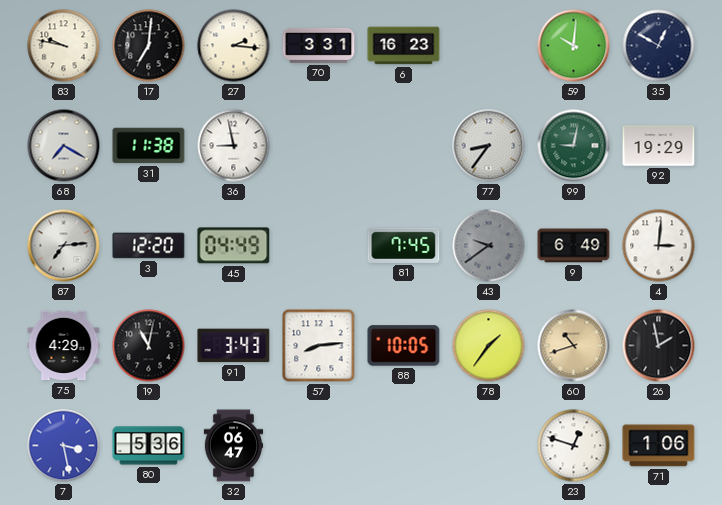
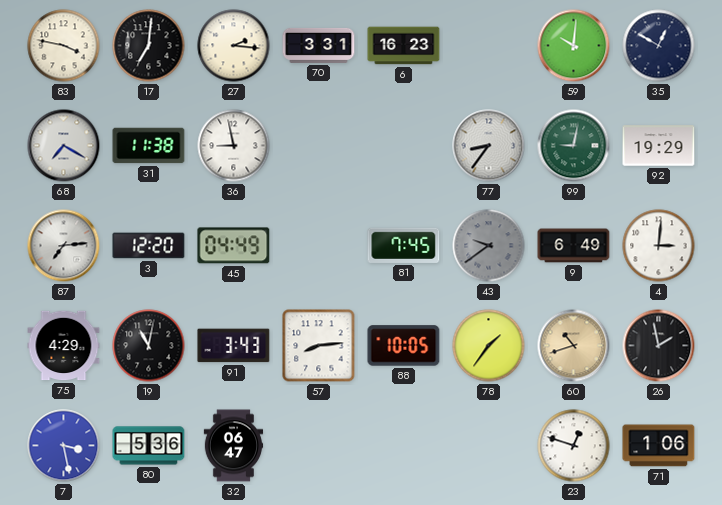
83: 9:47 -> 3:47 (64, 46)
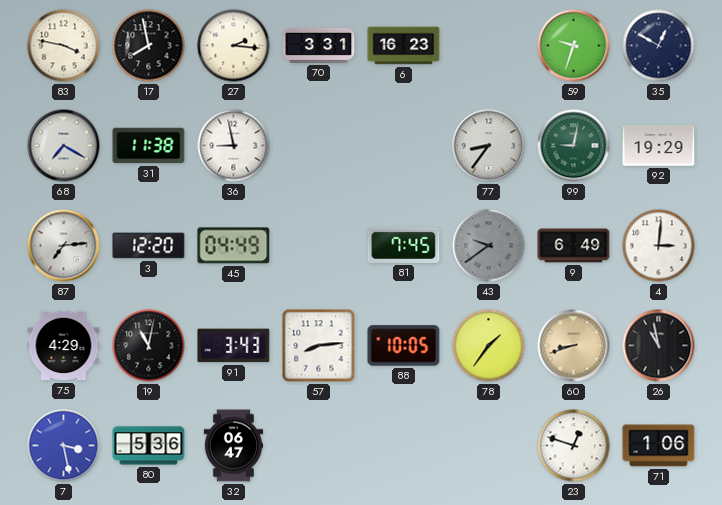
17: 7:01 -> 7:58 (149, 46)
59: 10:01 -> 9:33 (574, 46)
60: 10:42 -> 8:42 (574, 346)
26: 1:58 -> 10:58 (659, 346)
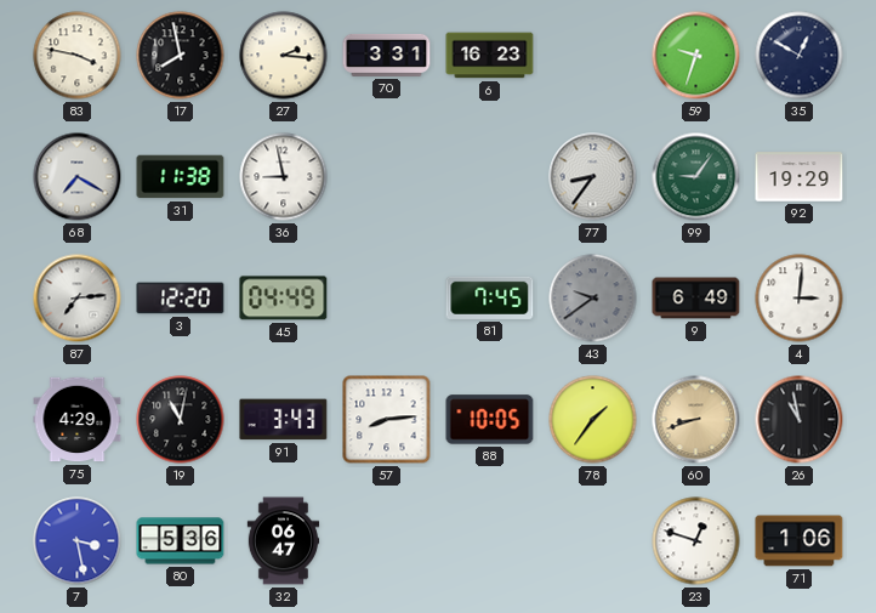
99: 9:02 -> 9:06 (696, 177)
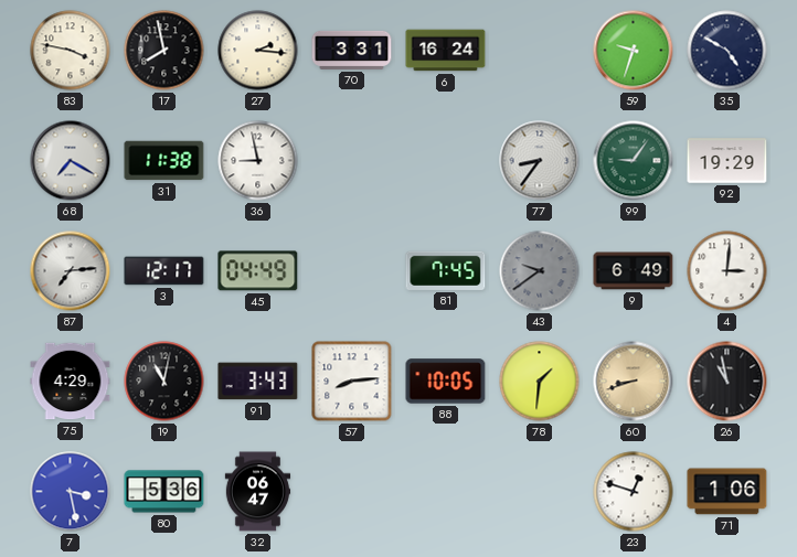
6: 16:23 -> 16:24 (446, 51)
35: 12:50 -> 4:50 (727, 51)
3: 12:20 -> 12:17 (164, 271)
78: 1:36 -> 1:31 (540, 382)
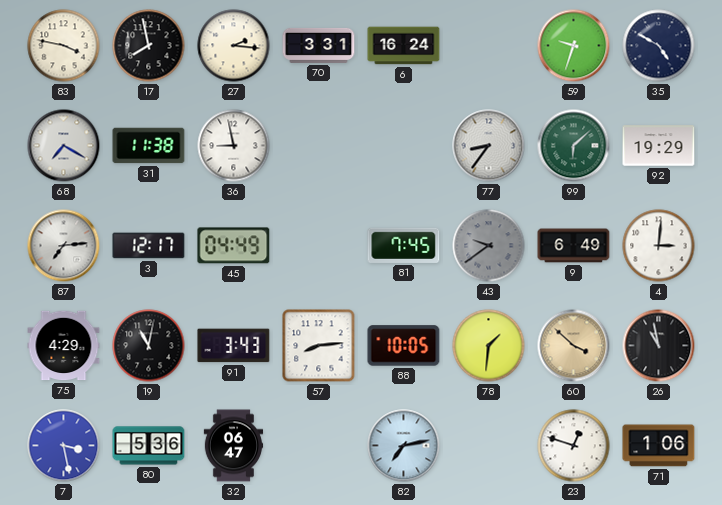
99: 9:06 -> 6:08 (574, 146)
60: 8:42 -> 3:52 (574, 346)
82: none -> 7:13 (404, 446)
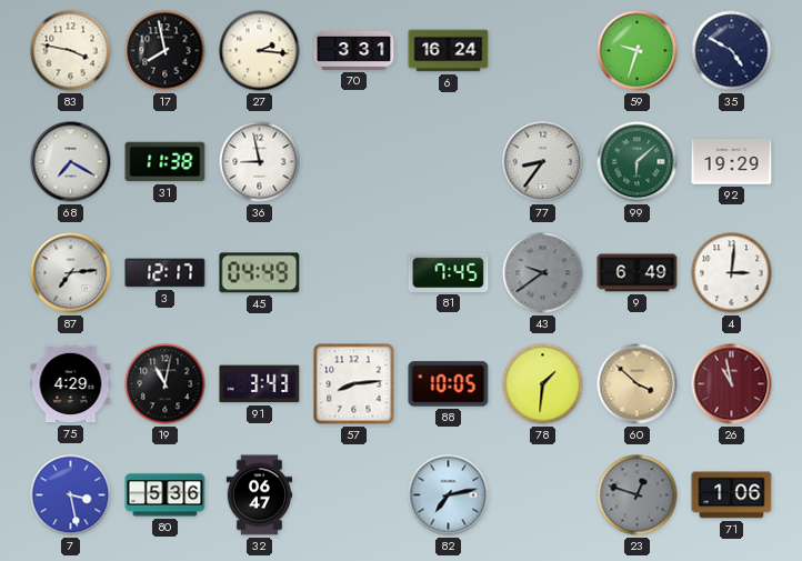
26 dial: black -> burgundy (732, 384)
23 dial: white -> grey (638, 495)
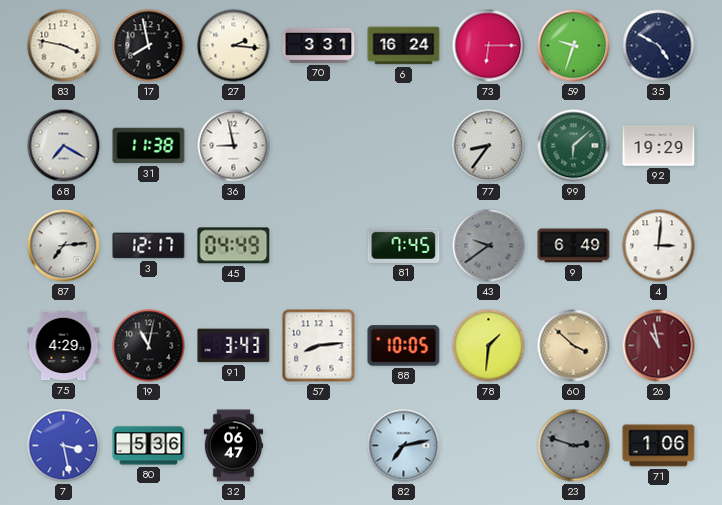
73: none -> 6:15 (489, 46)
23: 12:48 -> 2:48 (574, 446)
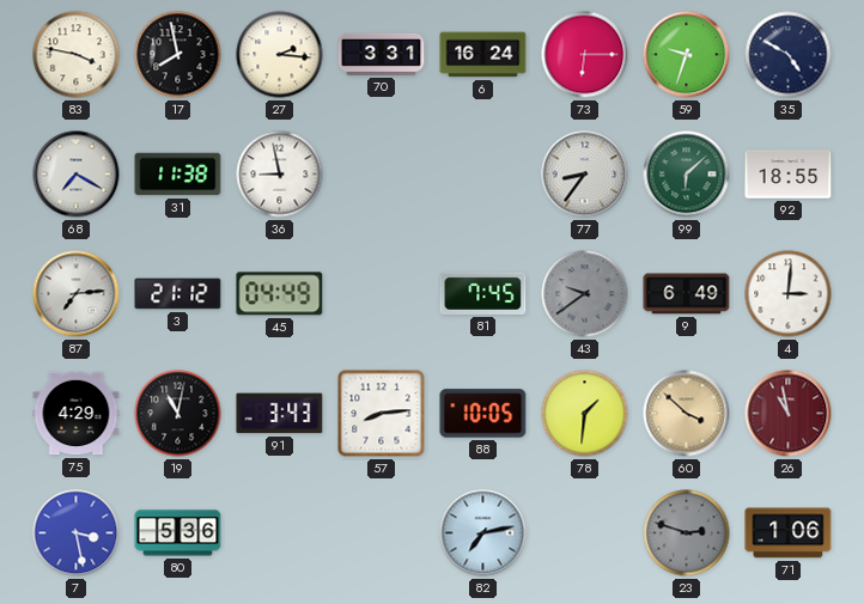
92: 19:29 -> 18:55 (789, 175)
3: 12:17 -> 21:12 (178, 294)
32: 06:47 -> none (234, 446)
